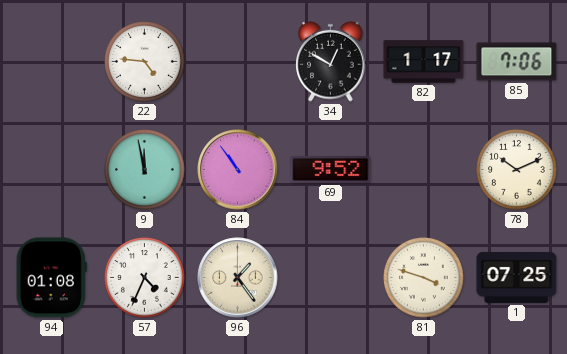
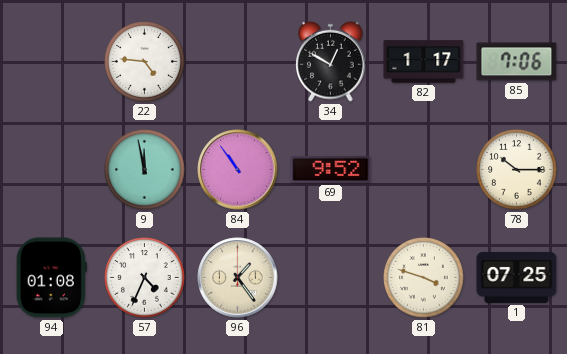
78: 10:11 -> 10:15 (517, 170)
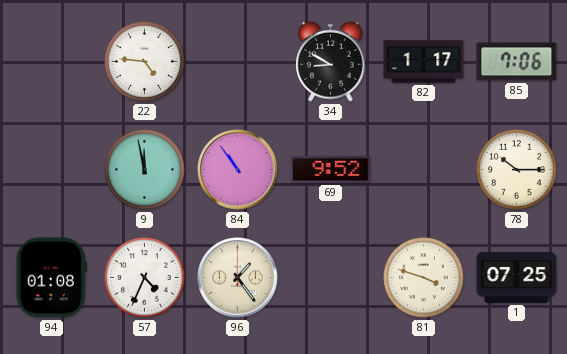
34: 12:50 -> 8:50 (331, 61)
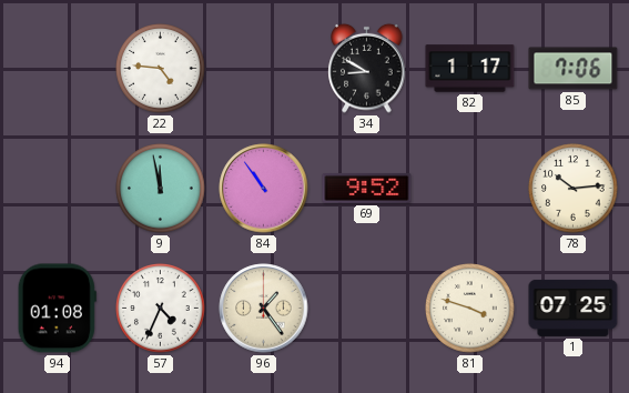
78: 10:15 -> 10:14 (574, 189)
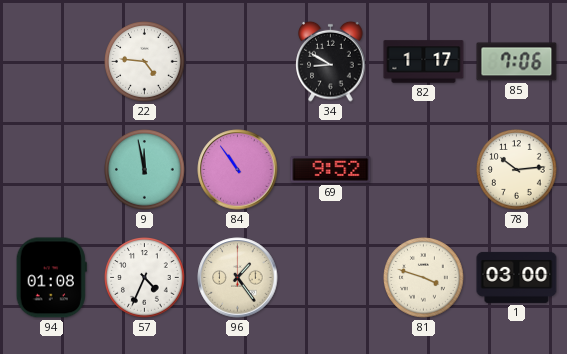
1: 07:25 -> 03:00 (517, 277)
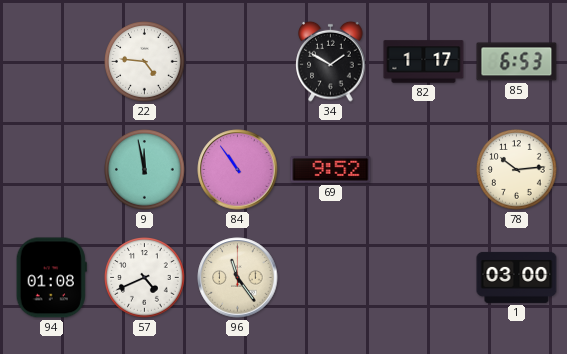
34: 8:50 -> 1:50 (331, 61)
85: 7:06 -> 6:53 (517, 62)
57: 4:34 -> 4:41 (145, 278)
96: 1:24 -> 11:24 (238, 278)
81: 3:48 -> none (424, 278)
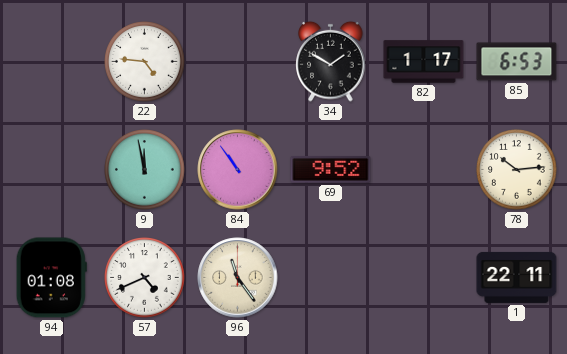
1: 03:00 -> 22:11 (517, 277)
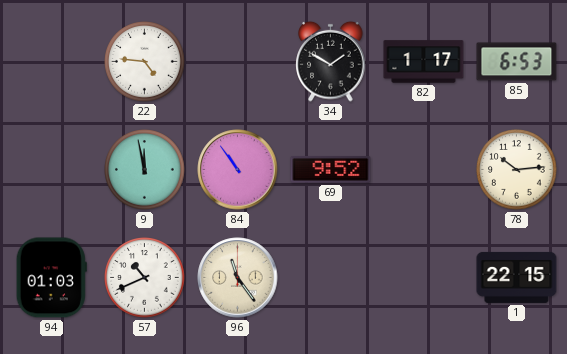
94: 01:08 -> 01:03 (51, 278)
57: 4:41 -> 10:41 (145, 278)
1: 22:11 -> 22:15 (517, 277)
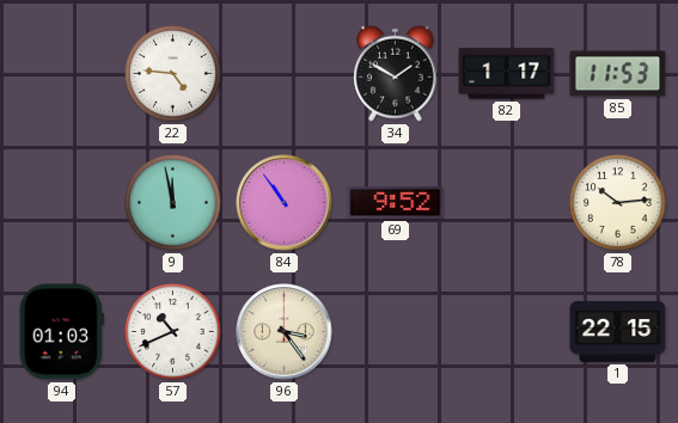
85: 6:53 -> 11:53 (618, 74)
96: 11:24 -> 3:24 (285, 332)
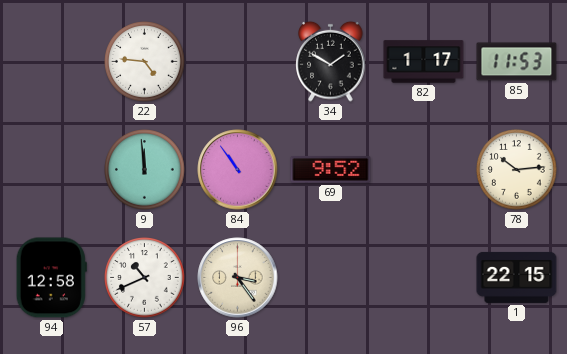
9: 11:58 -> 11:59 (145, 170)
94: 01:03 -> 12:58 (51, 278)
